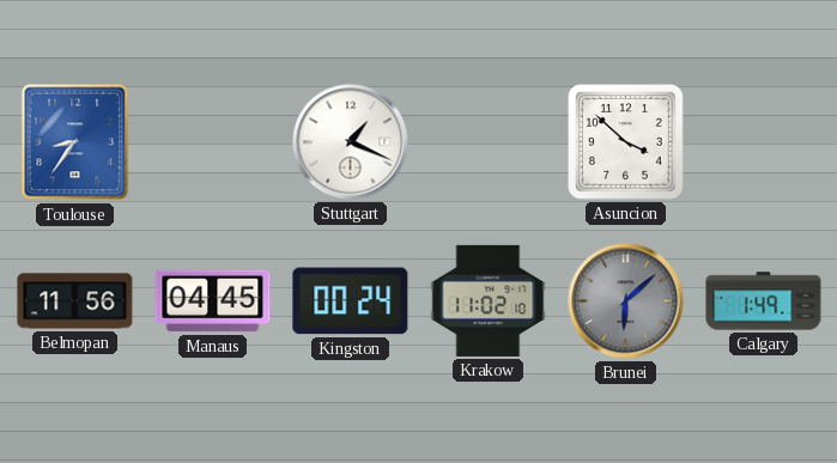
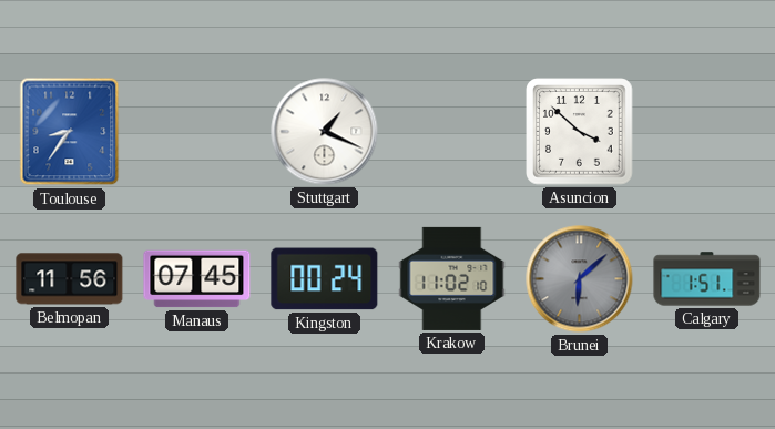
Manaus: 04:45 -> 07:45 (197, 279)
Calgary: 1:49 -> 1:51 (707, 279)
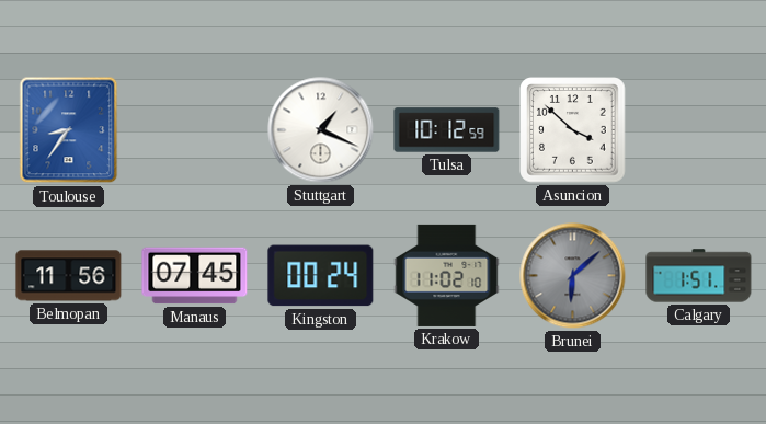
Tulsa: none -> 10:12 (447, 130)
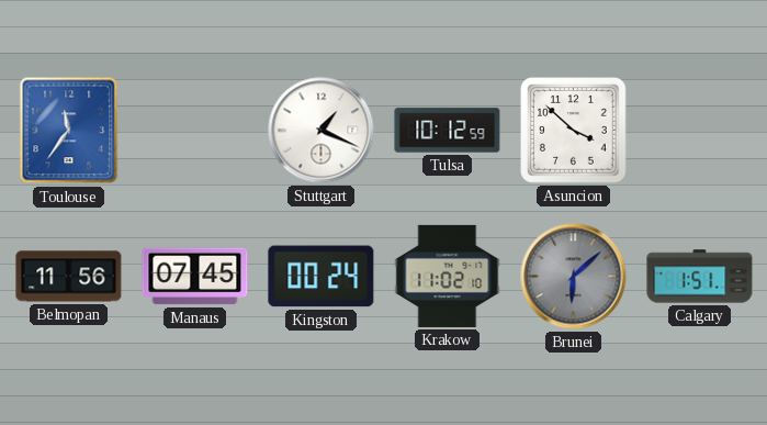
Toulouse: 8:36 -> 11:36 (69, 131)
